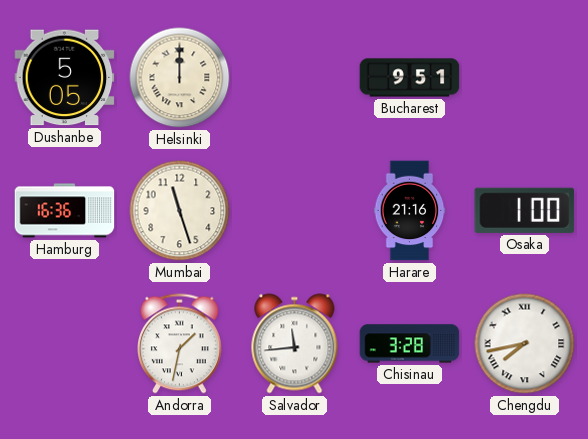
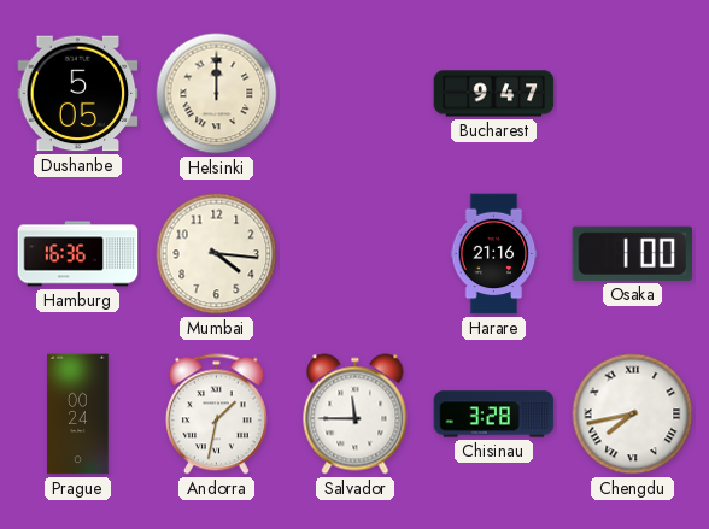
Bucharest: 9:51 -> 9:47 (494, 94)
Mumbai: 11:27 -> 4:16 (217, 254)
Prague: none -> 00:24 (78, 415)
Salvador: 11:44 -> 11:45 (356, 415)
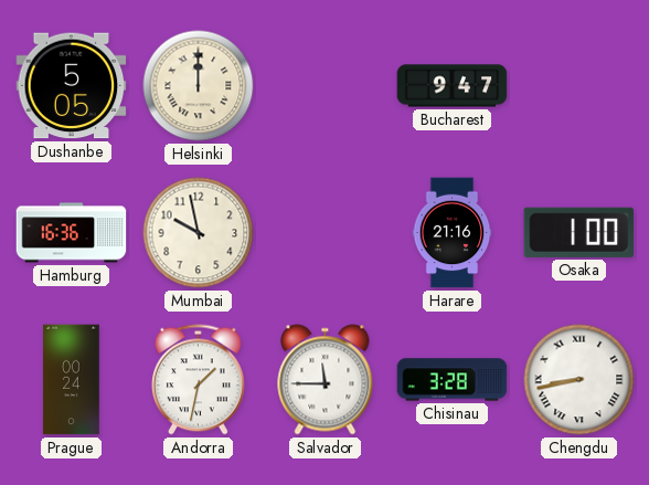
Mumbai: 4:16 -> 9:58 (199, 233)
Chengdu: 7:43 -> 8:43 (579, 380)
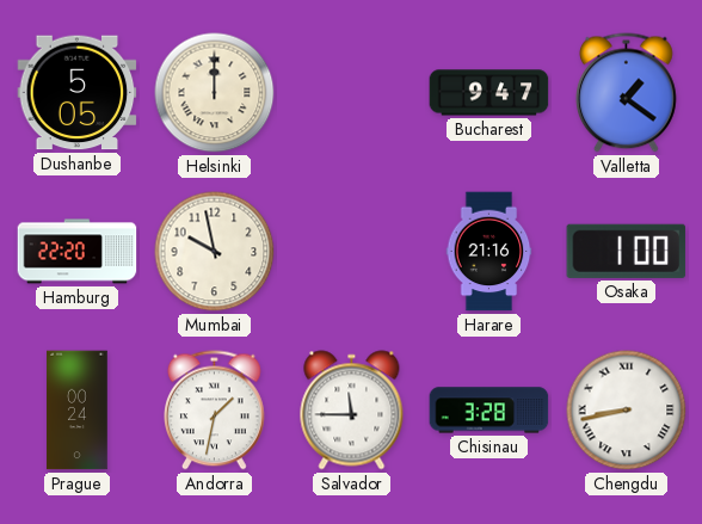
Valletta: none -> 1:21 (627, 93)
Hamburg: 16:36 -> 22:20 (78, 252)
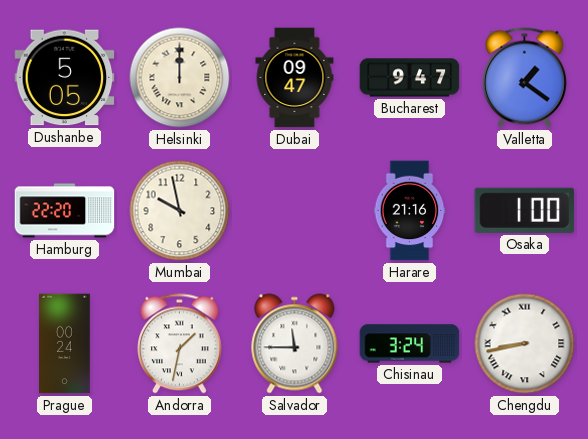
Dubai: none -> 09:47 (295, 78)
Chisinau: 3:28 -> 3:24 (410, 344)
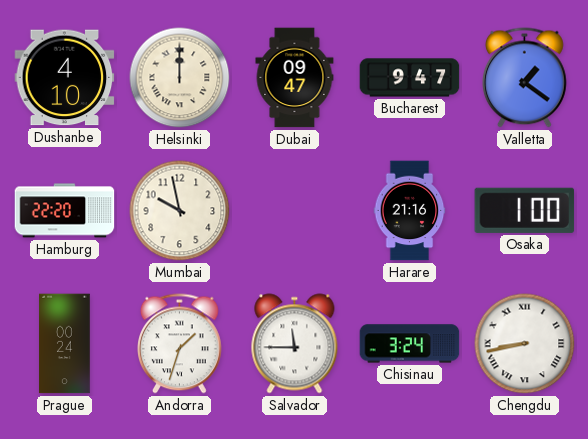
Dushanbe: 5:05 -> 4:10 (65, 78)
Andorra: 1:32 -> 1:33 (180, 344)
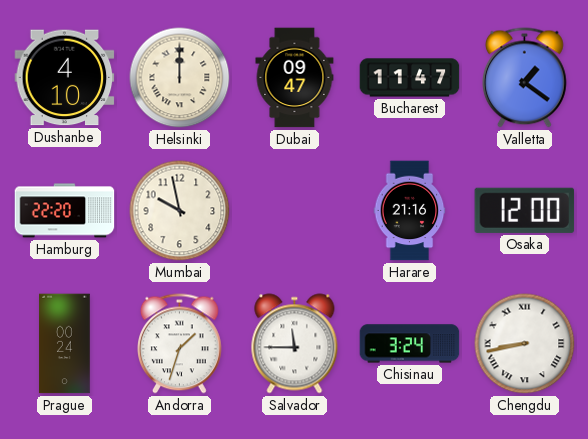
Bucharest: 9:47 -> 11:47 (410, 78)
Osaka: 1:00 -> 12:00 (525, 210)
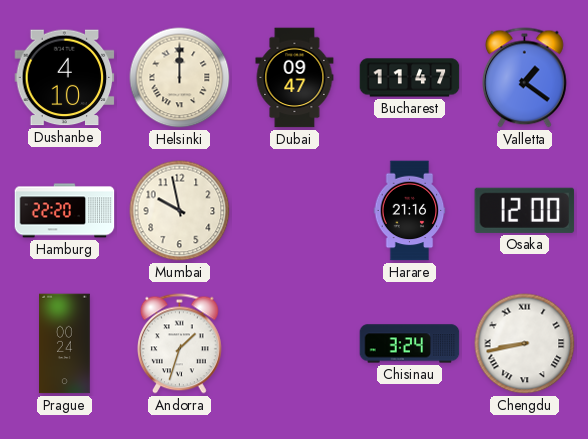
Salvador: 11:45 -> none (295, 344)
